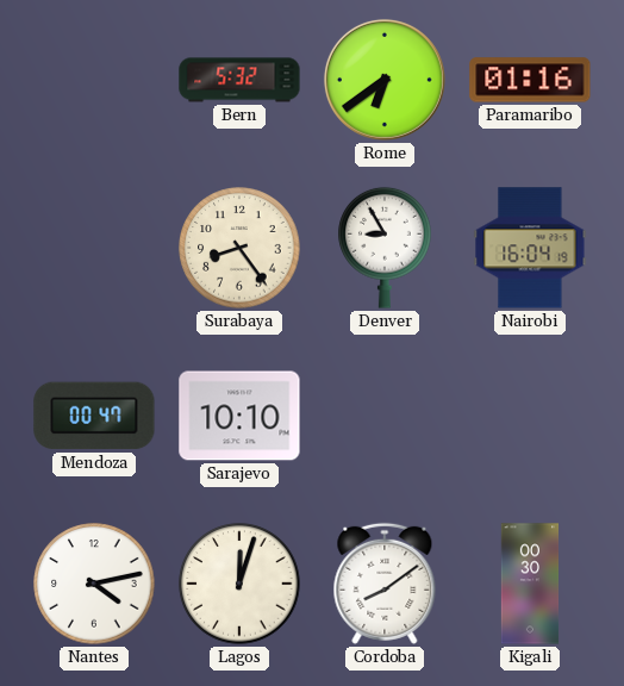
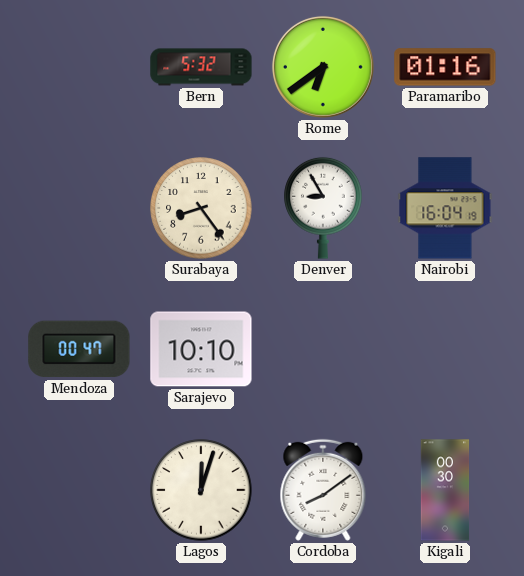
Nantes: 4:13 -> none (94, 584)
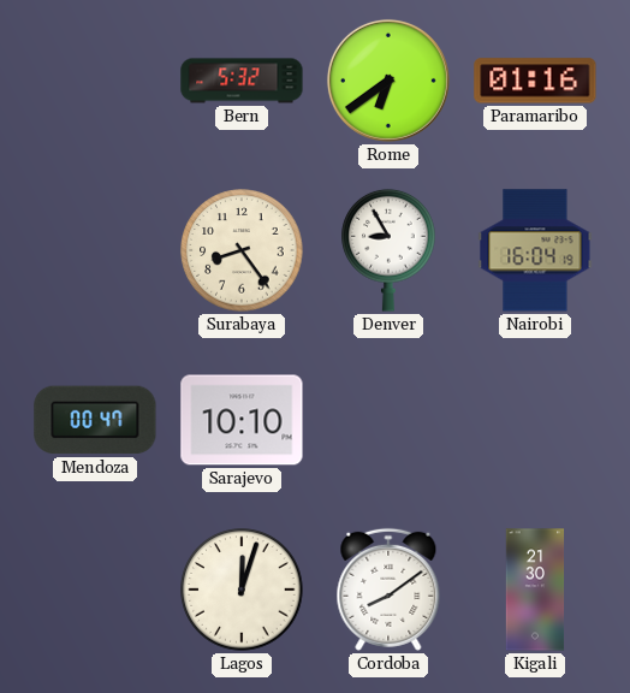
Kigali: 00:30 -> 21:30 (535, 590)
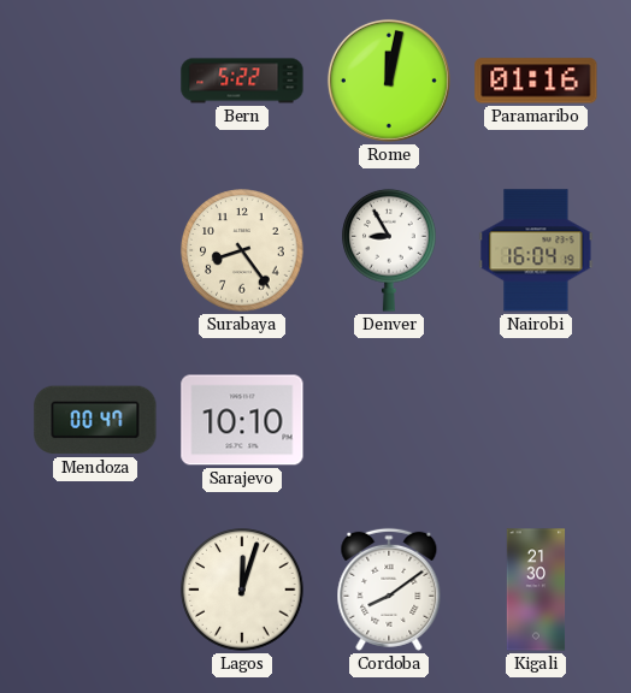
Bern: 5:32 -> 5:22 (242, 81)
Rome: 6:39 -> 12:02 (389, 81)
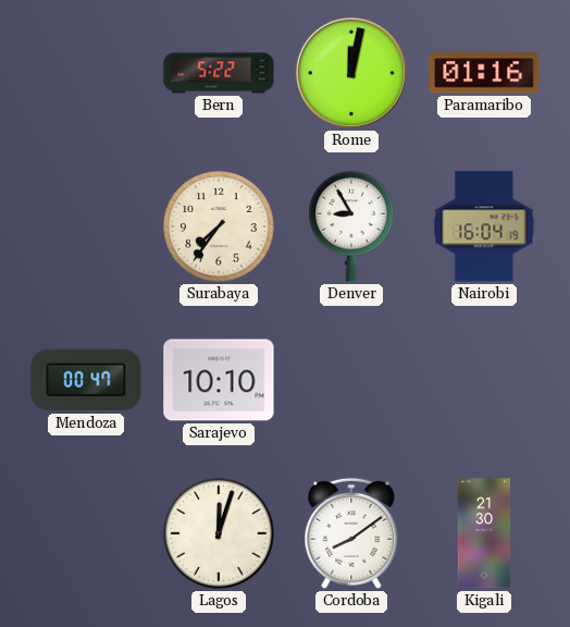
Surabaya: 8:24 -> 7:36 (219, 226)
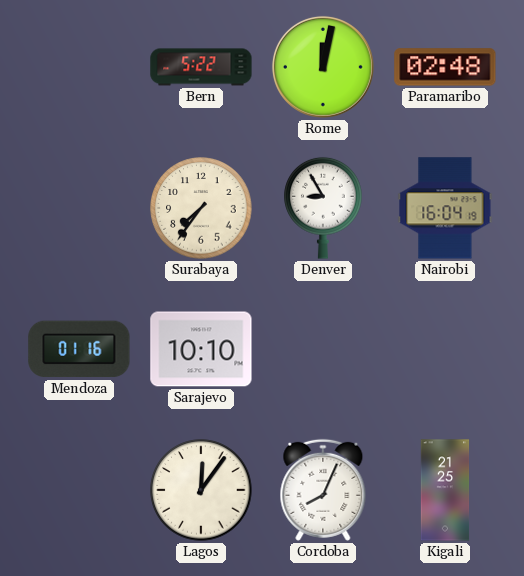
Paramaribo: 01:16 -> 02:48 (445, 67)
Mendoza: 00:47 -> 01:16 (79, 349)
Lagos: 12:03 -> 12:06 (201, 490)
Cordoba: 8:09 -> 8:04 (323, 490)
Kigali: 21:30 -> 21:25 (445, 490)
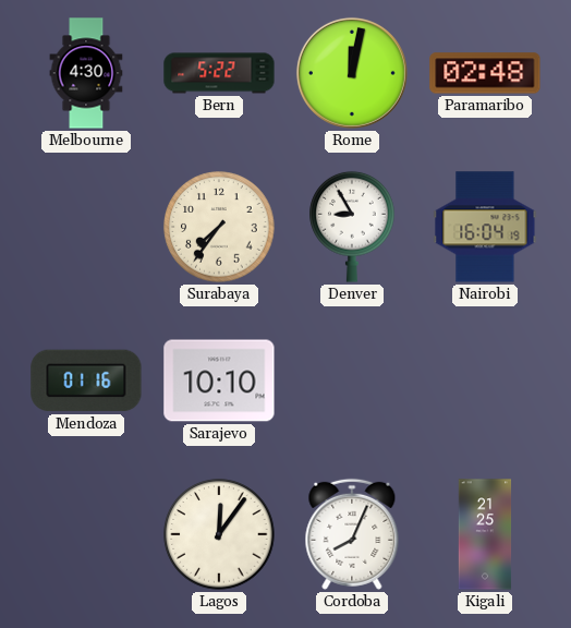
Melbourne: none -> 4:30 (86, 73)
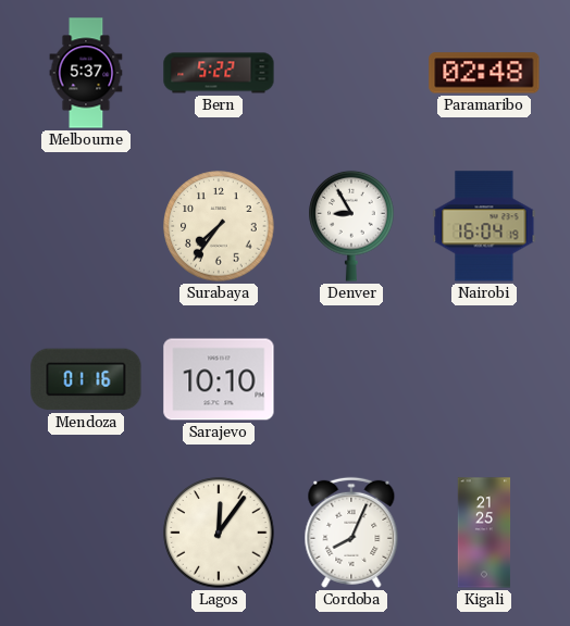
Melbourne: 4:30 -> 5:37 (86, 73)
Rome: 12:02 -> none (352, 73)
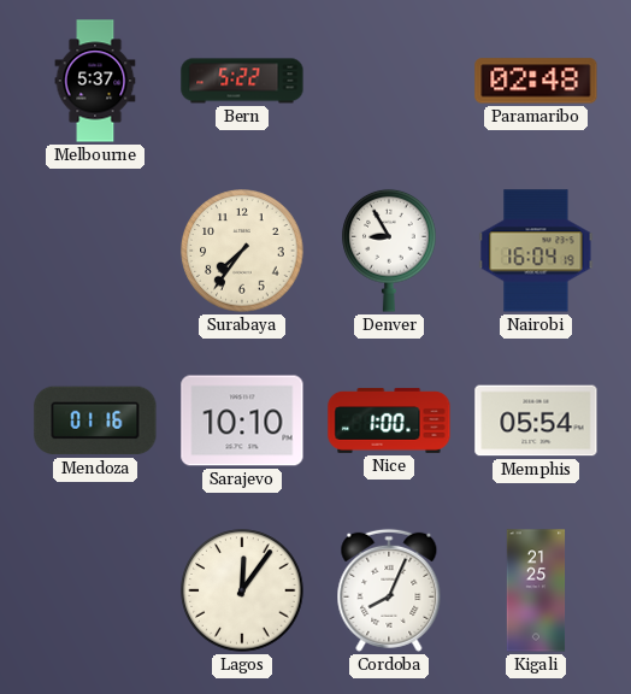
Nice: none -> 1:00 (389, 420)
Memphis: none -> 05:54 (536, 420)
